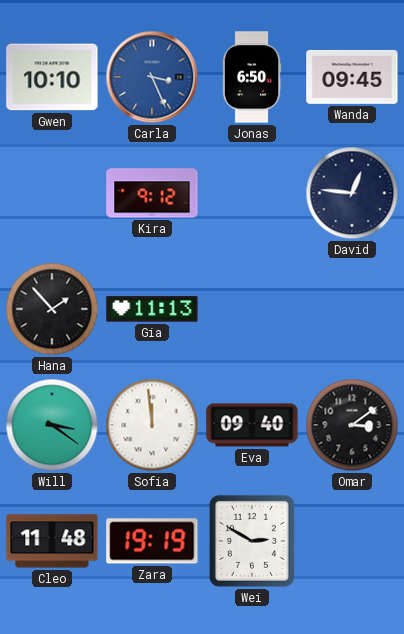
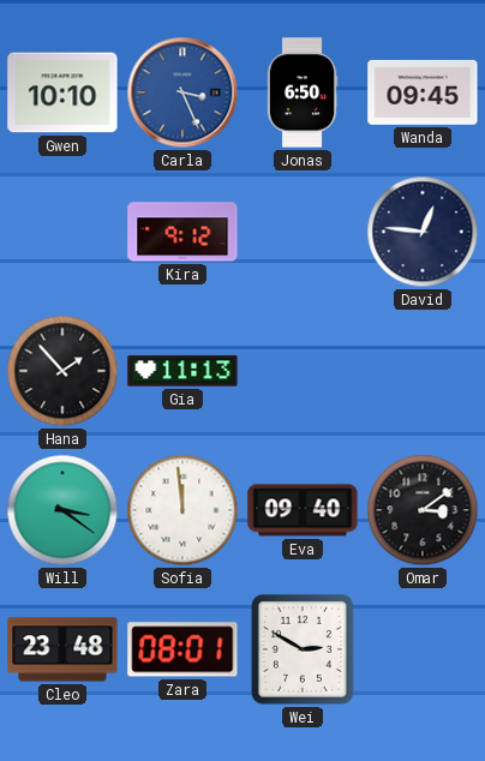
Cleo: 11:48 -> 23:48 (62, 649)
Zara: 19:19 -> 08:01 (182, 649)
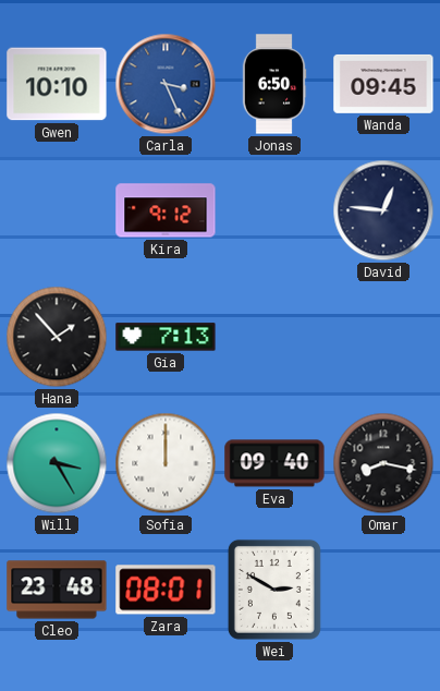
Gia: 11:13 -> 7:13 (166, 337)
Will: 3:21 -> 3:25 (57, 463)
Sofia: 11:59 -> 12:00 (166, 463)
Omar: 3:09 -> 8:17 (383, 463)
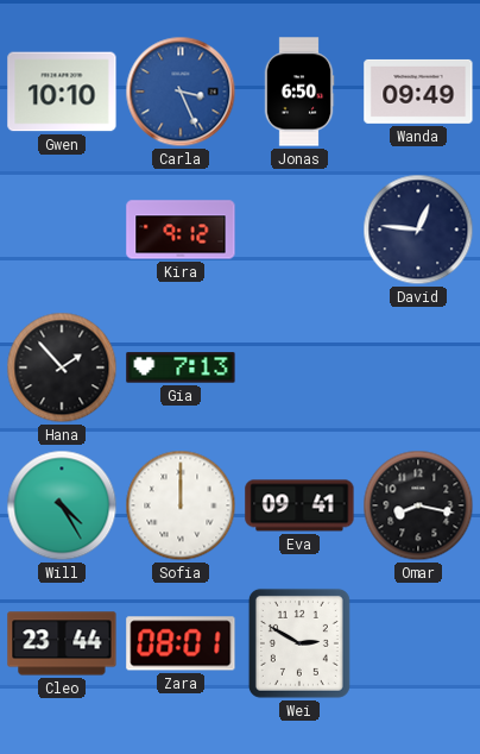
Wanda: 09:45 -> 09:49 (418, 92)
Will: 3:25 -> 4:25 (62, 505)
Eva: 09:40 -> 09:41 (299, 505)
Cleo: 23:48 -> 23:44 (62, 643)
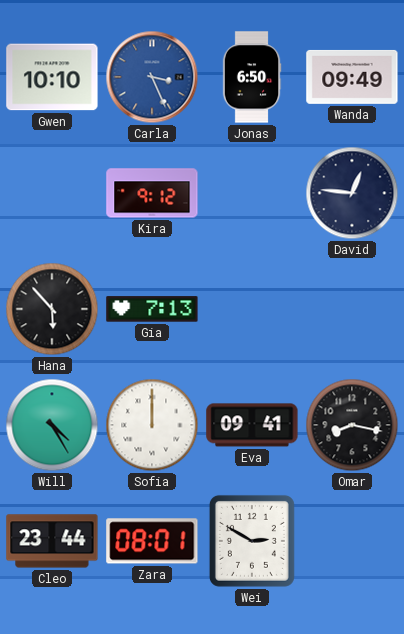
Hana: 1:53 -> 5:53 (52, 309)
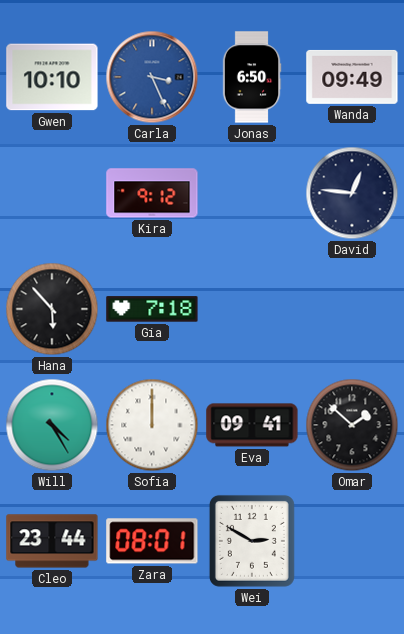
Gia: 7:13 -> 7:18 (152, 309)
Omar: 8:17 -> 1:52 (352, 425)
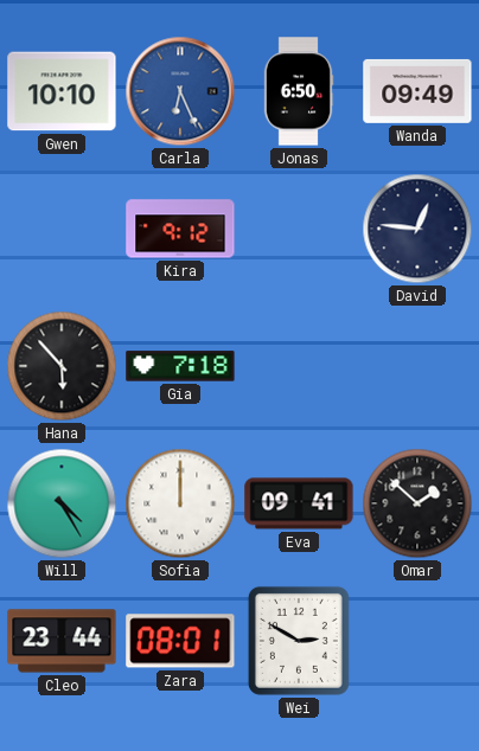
Carla: 3:26 -> 6:26 (180, 91)
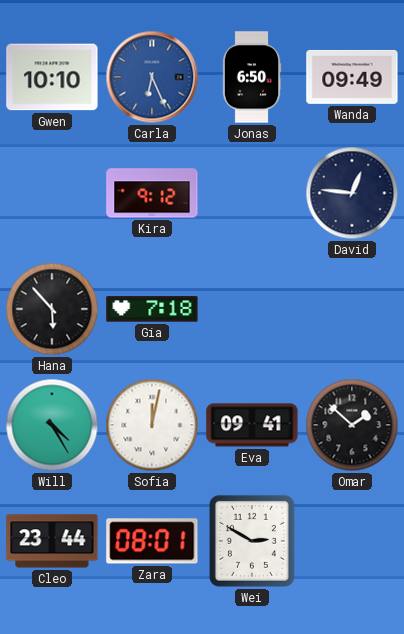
Sofia: 12:00 -> 12:02 (152, 425)
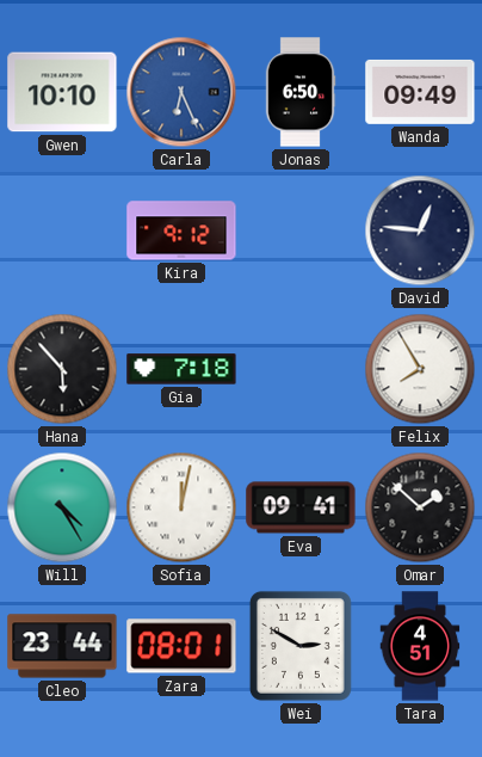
Felix: none -> 7:55 (420, 369)
Tara: none -> 4:51 (420, 646)
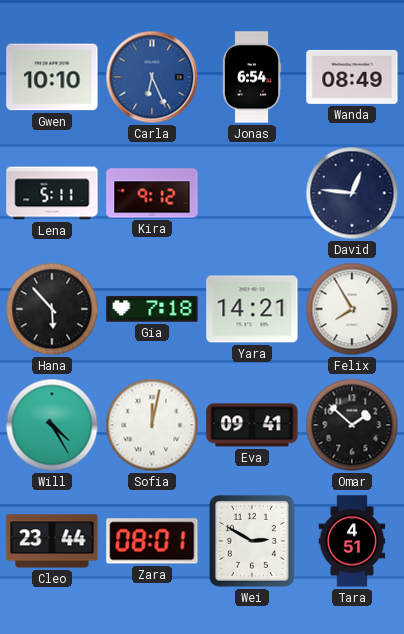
Jonas: 6:50 -> 6:54 (252, 77)
Wanda: 09:49 -> 08:49 (352, 77)
Lena: none -> 5:11 (52, 193)
Yara: none -> 14:21 (252, 309)
